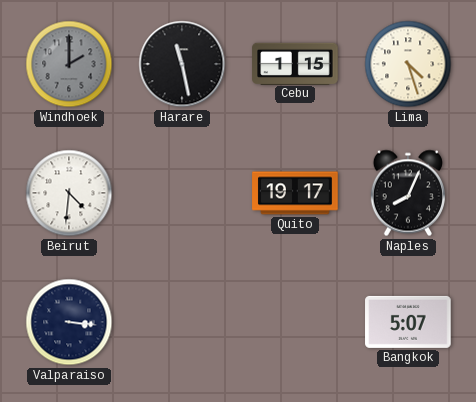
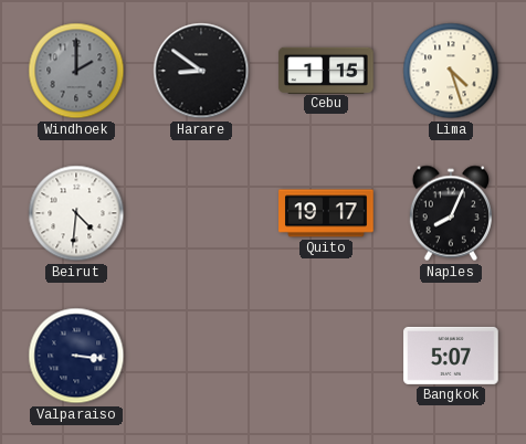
Harare: 11:28 -> 8:51 (201, 71)
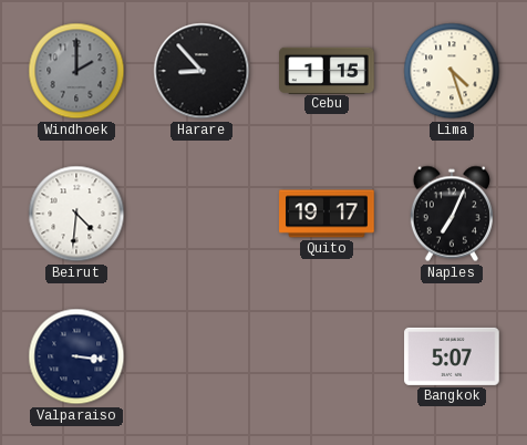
Harare: 8:51 -> 8:53 (201, 71)
Naples: 8:04 -> 7:04 (452, 214)
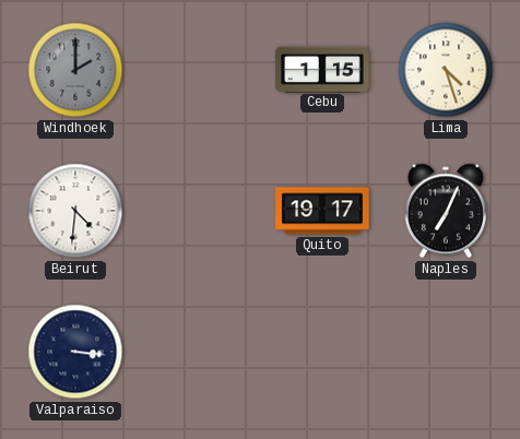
Harare: 8:53 -> none (201, 71)
Bangkok: 5:07 -> none (452, 356)
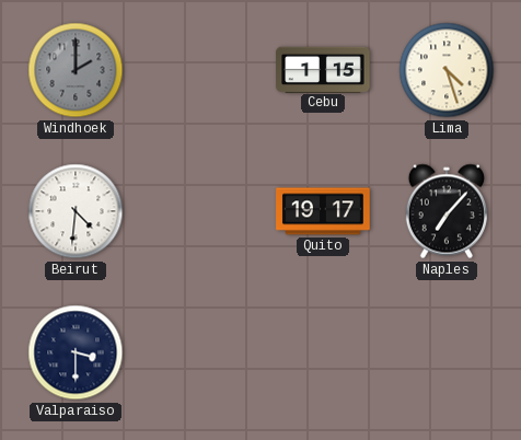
Naples: 7:04 -> 7:07 (447, 211)
Valparaiso: 3:16 -> 3:30 (76, 352)
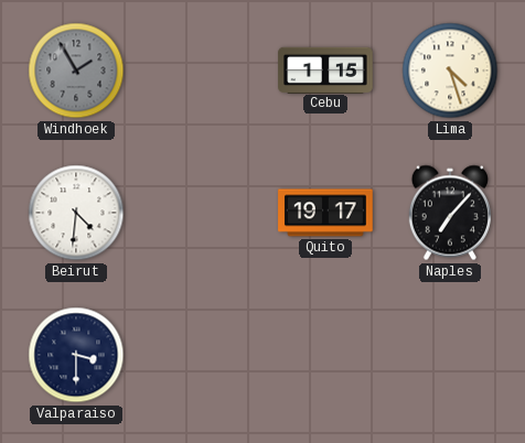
Windhoek: 2:00 -> 1:55 (76, 71)
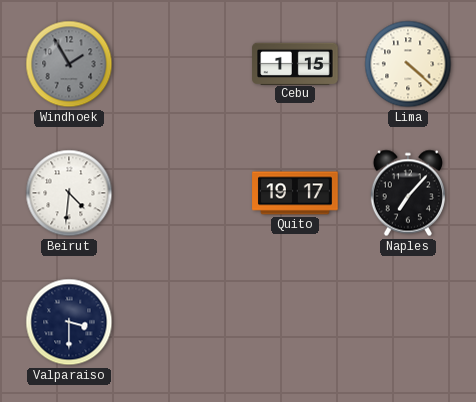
Lima: 4:27 -> 4:22 (408, 64)
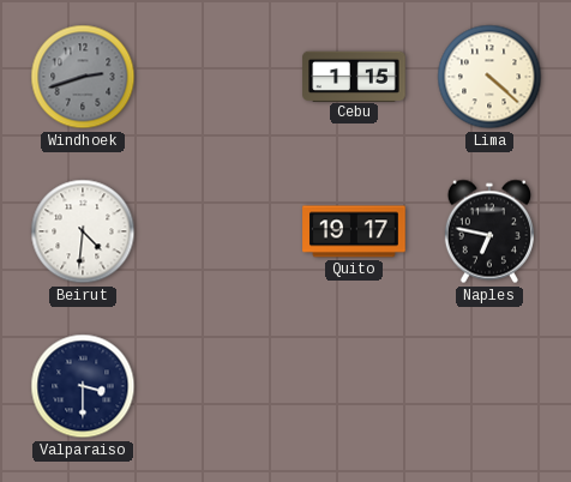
Windhoek: 1:55 -> 2:42 (83, 77)
Naples: 7:07 -> 6:47 (489, 231)
